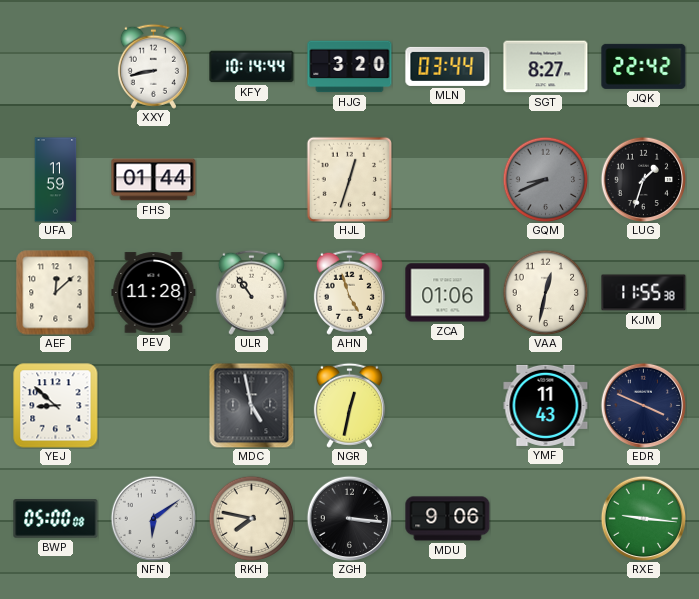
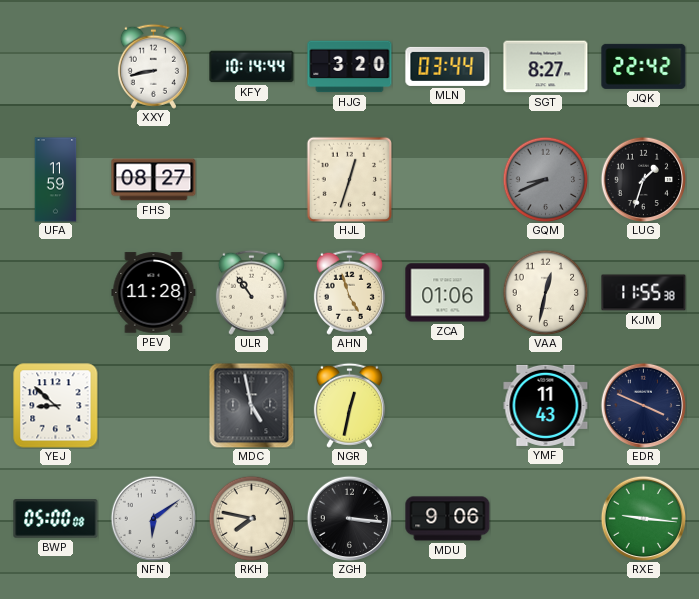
FHS: 01:44 -> 08:27 (154, 180)
AEF: 12:08 -> none (56, 293)
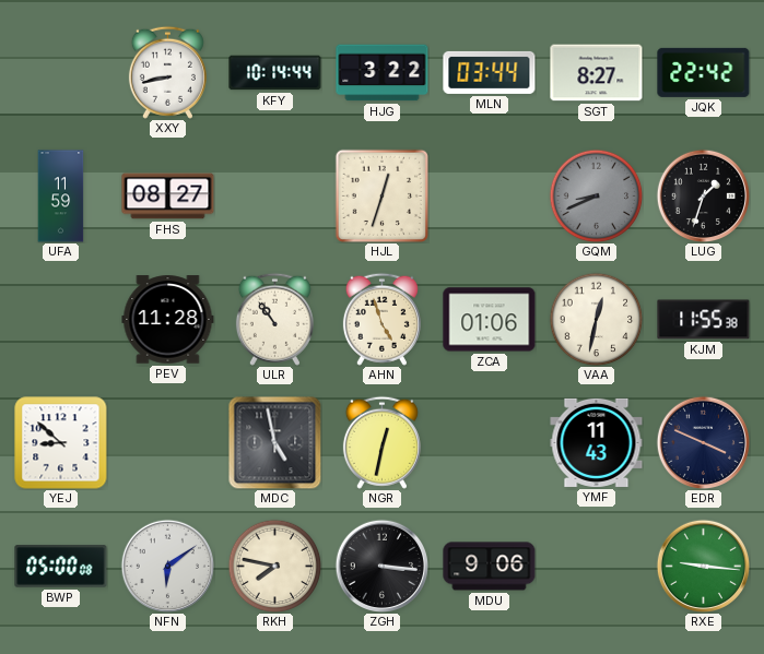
HJG: 3:20 -> 3:22 (383, 73)
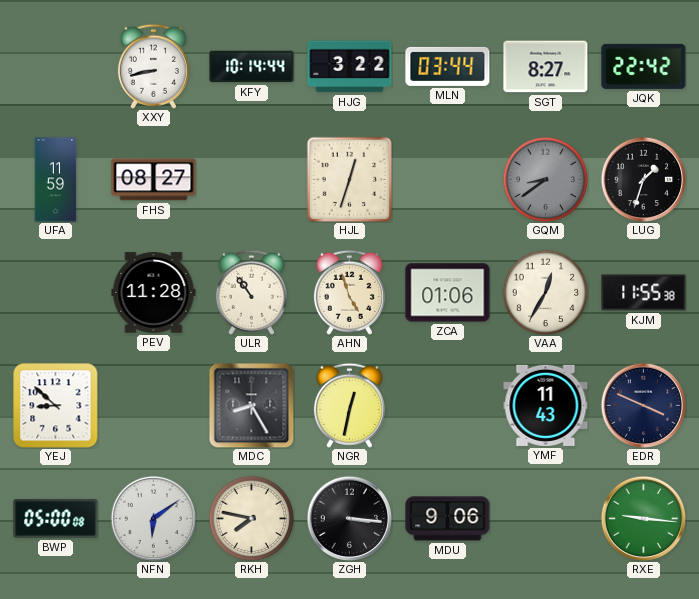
GQM: 8:41 -> 8:39 (545, 179)
VAA: 12:32 -> 12:35 (545, 292)
MDC: 4:58 -> 8:25 (251, 405)
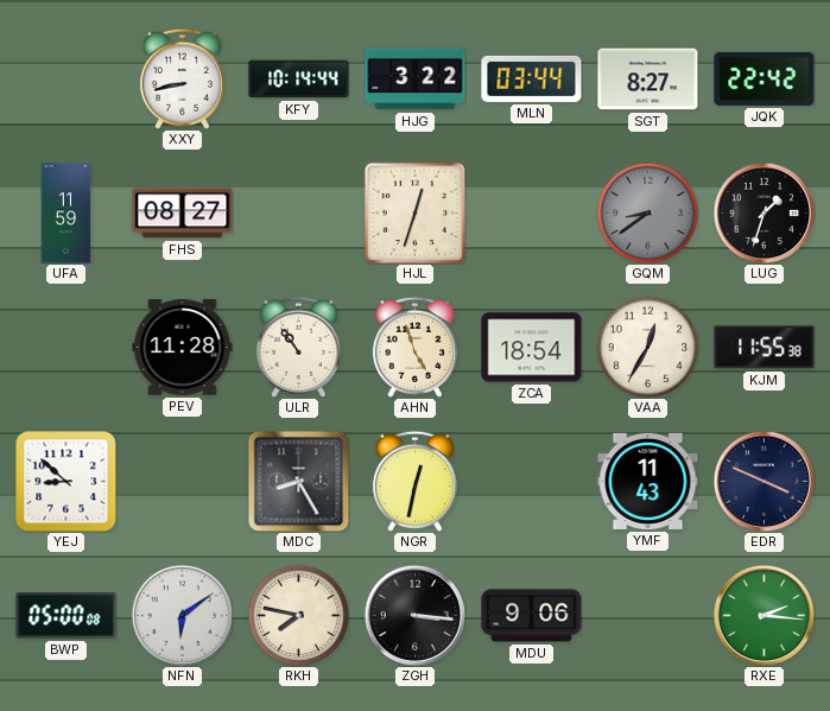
ZCA: 01:06 -> 18:54 (532, 348)
RXE: 9:16 -> 2:16 (764, 615)
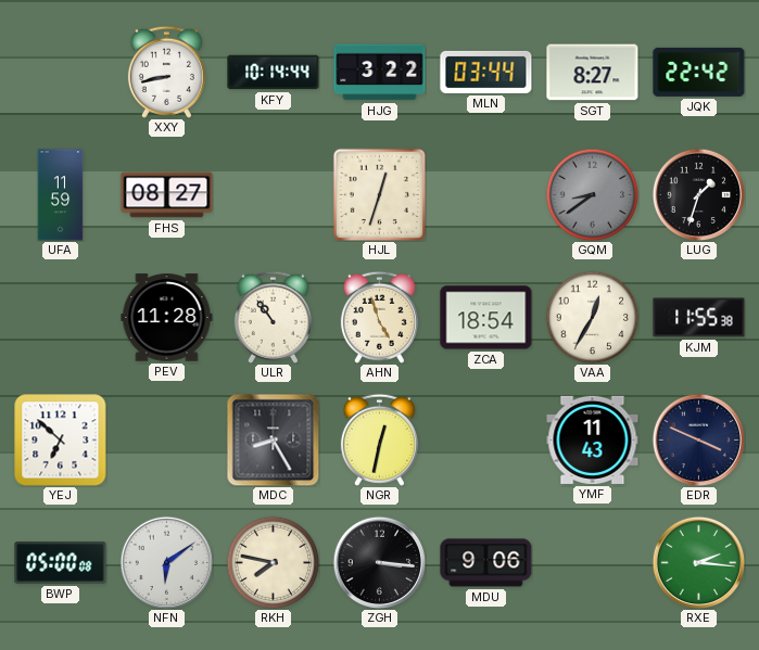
YEJ: 8:52 -> 6:52 (61, 441)
